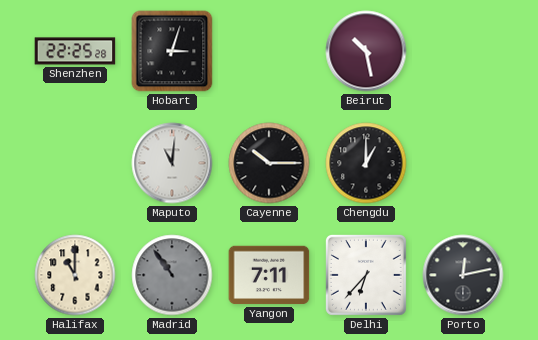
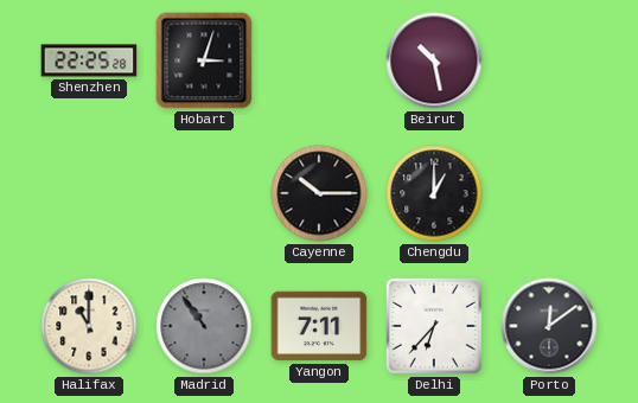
Maputo: 11:01 -> none (172, 163)
Porto: 12:13 -> 12:09 (549, 326)
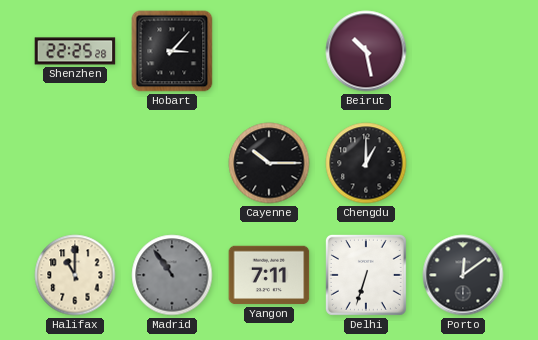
Hobart: 3:03 -> 3:07 (172, 51)
Delhi: 6:37 -> 6:33 (366, 275)
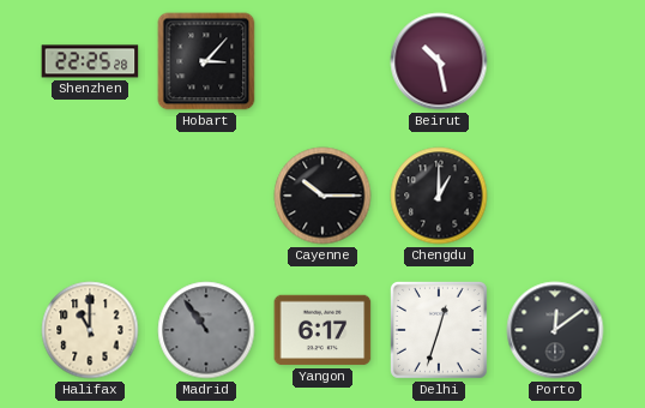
Yangon: 7:11 -> 6:17 (322, 330)
Delhi: 6:33 -> 12:33 (439, 330)
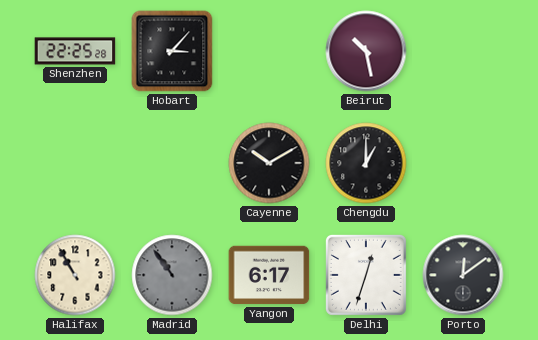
Cayenne: 10:15 -> 10:10 (269, 163)
Halifax: 11:00 -> 10:55 (75, 275)
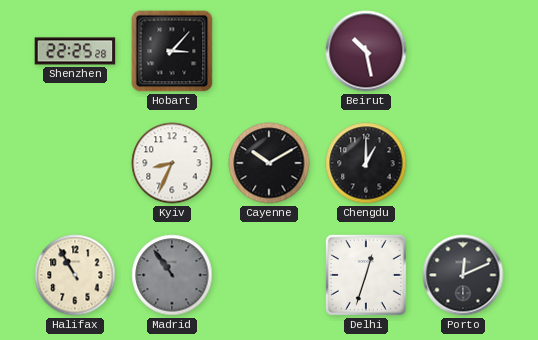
Kyiv: none -> 8:34 (172, 163)
Yangon: 6:17 -> none (269, 275)
Porto: 12:09 -> 12:11 (463, 275)
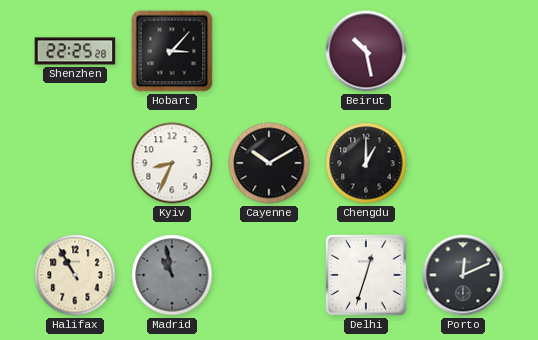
Madrid: 10:54 -> 10:58 (172, 275)
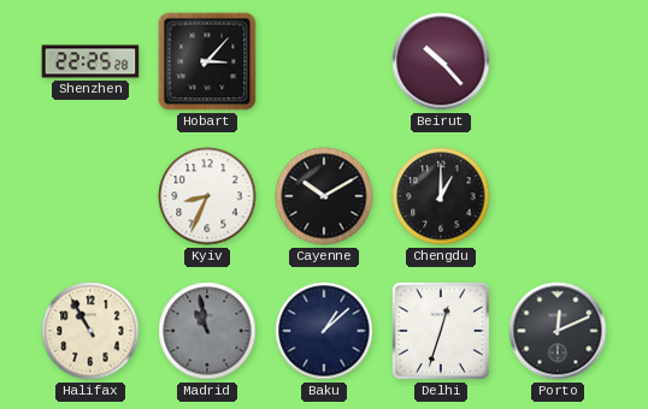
Beirut: 10:28 -> 10:23 (441, 61)
Baku: none -> 1:08 (324, 331)
